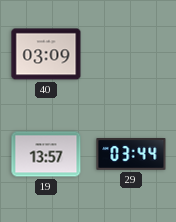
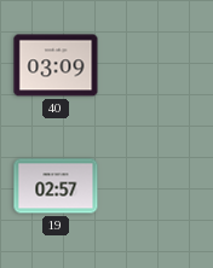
19: 13:57 -> 02:57 (56, 186)
29: 03:44 -> none (131, 154)
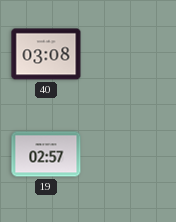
40: 03:09 -> 03:08 (46, 54)
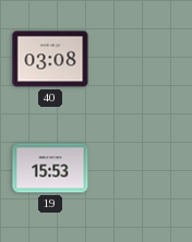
19: 02:57 -> 15:53 (50, 168)
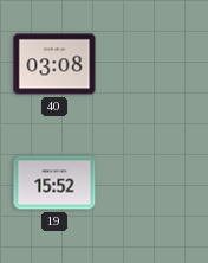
19: 15:53 -> 15:52 (54, 182)
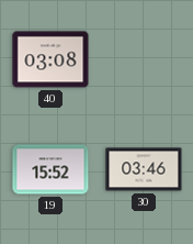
30: none -> 03:46 (144, 169)
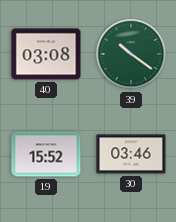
39: none -> 10:21 (131, 54)
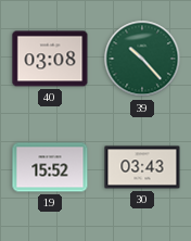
39: 10:21 -> 10:23 (142, 59)
30: 03:46 -> 03:43 (142, 167)
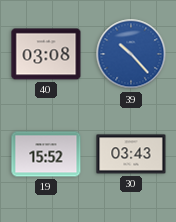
39 dial: green -> blue (131, 54)
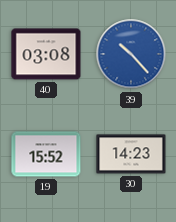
30: 03:43 -> 14:23 (131, 154)
